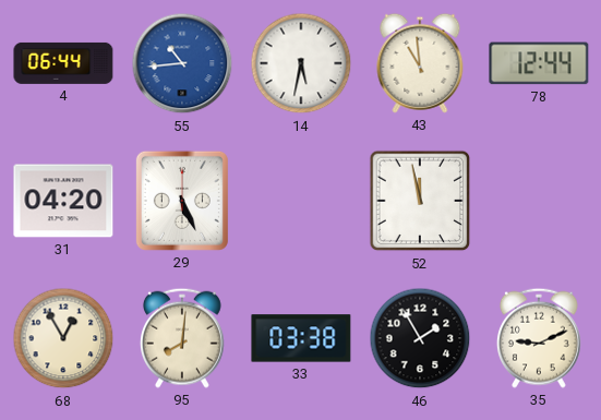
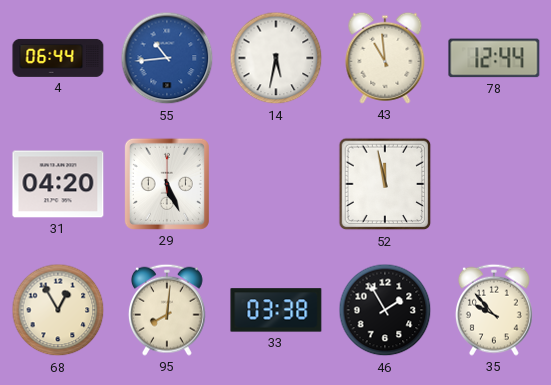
35: 9:11 -> 9:53 (494, 310)
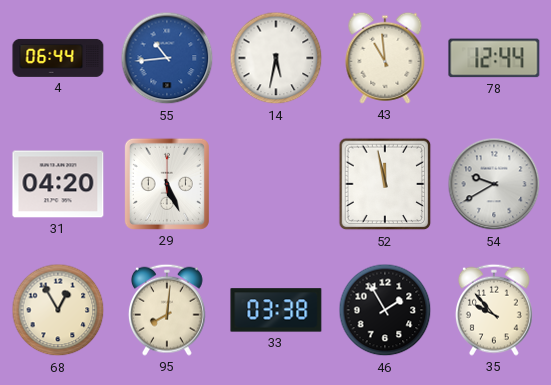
54: none -> 9:40 (494, 184)
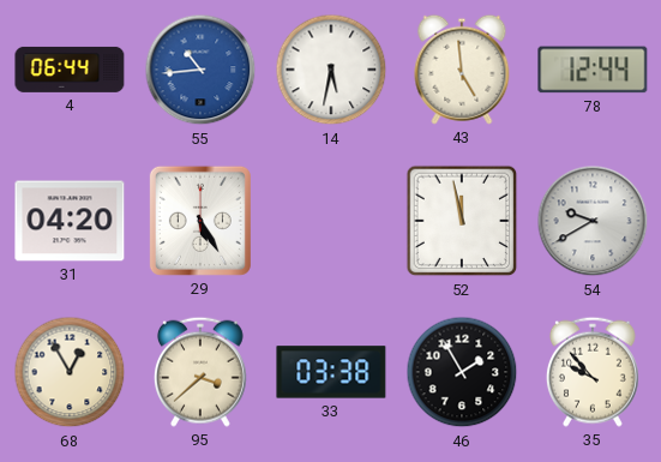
43: 10:59 -> 4:59 (462, 70)
29: 5:26 -> 5:25 (200, 221)
95: 8:01 -> 3:38 (200, 372)
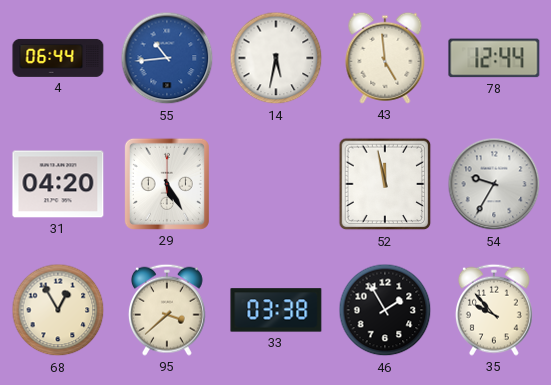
54: 9:40 -> 9:35 (494, 184)
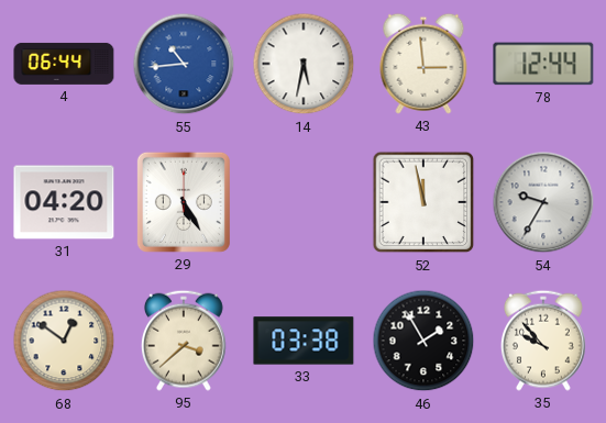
43: 4:59 -> 2:59 (423, 64)
68: 12:55 -> 12:51 (64, 341)
